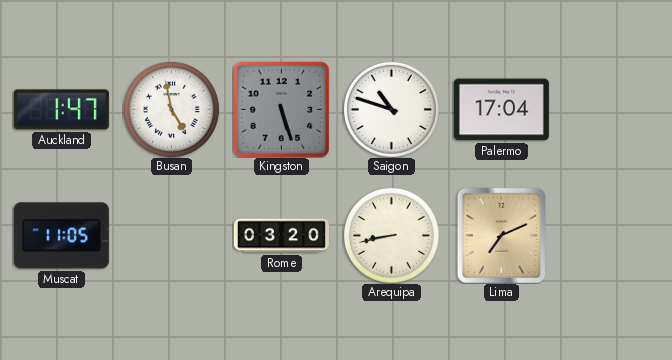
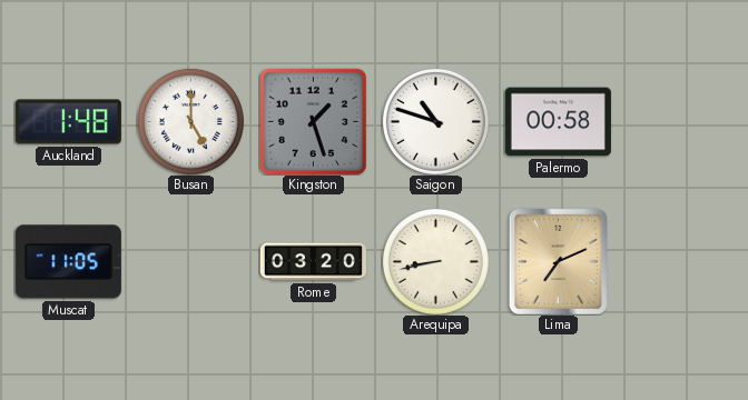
Auckland: 1:47 -> 1:48 (68, 122)
Busan: 4:58 -> 5:00 (190, 121)
Kingston: 5:27 -> 1:27 (313, 121)
Palermo: 17:04 -> 00:58 (558, 122)
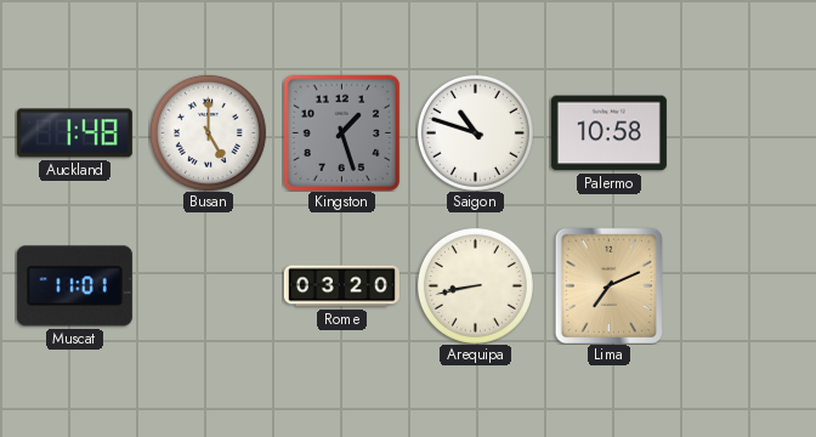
Palermo: 00:58 -> 10:58 (608, 134)
Muscat: 11:05 -> 11:01 (74, 286)
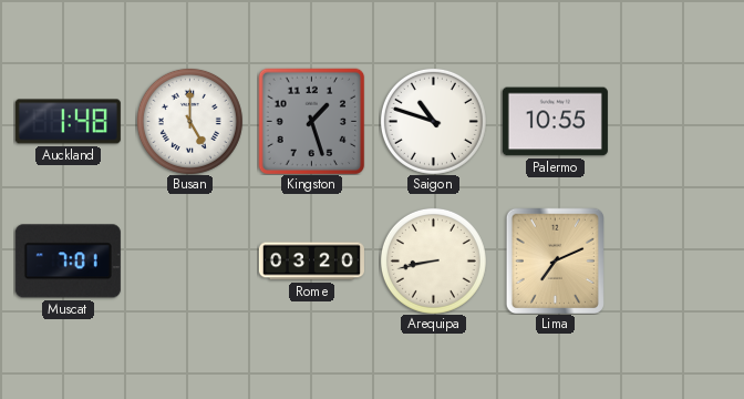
Palermo: 10:58 -> 10:55 (555, 122)
Muscat: 11:01 -> 7:01 (68, 262)
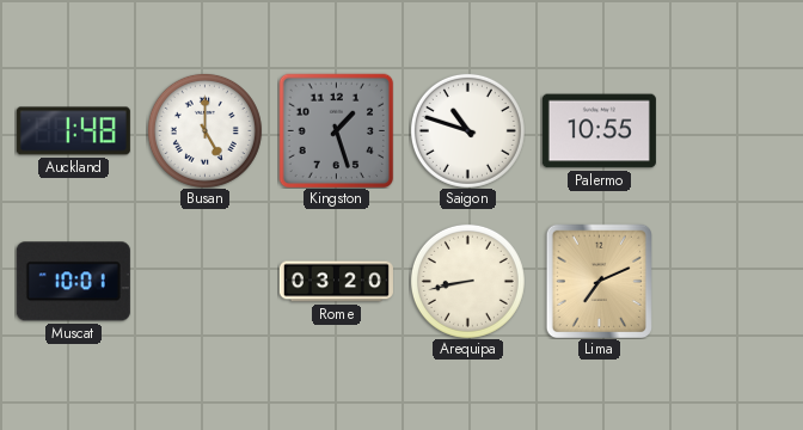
Muscat: 7:01 -> 10:01 (73, 282)
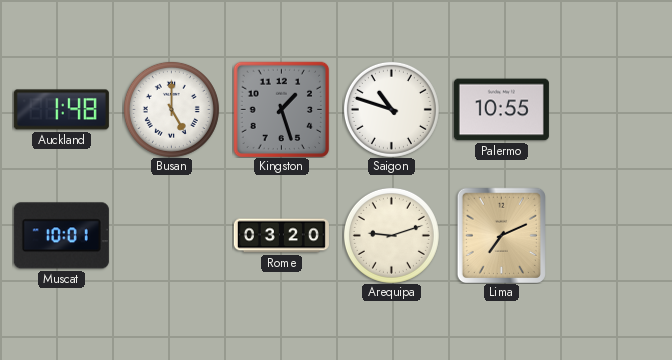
Arequipa: 8:43 -> 9:12 (391, 235)
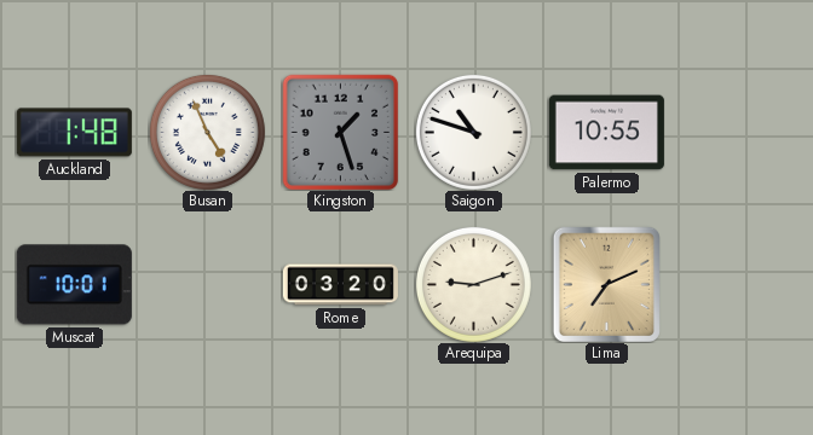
Busan: 5:00 -> 4:56 (207, 132)
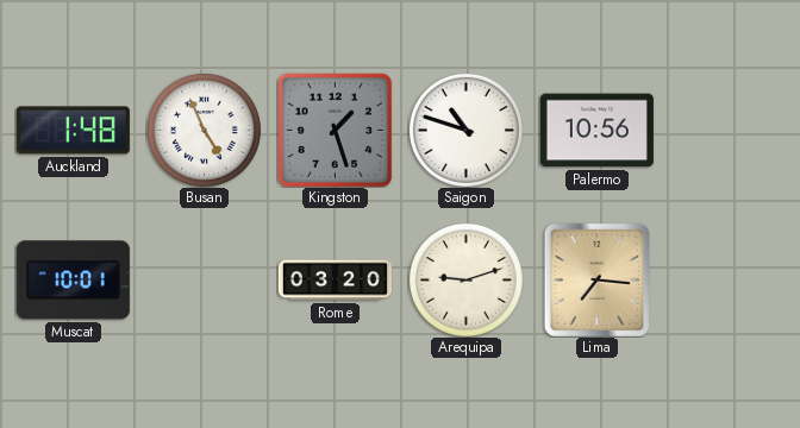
Palermo: 10:55 -> 10:56 (596, 131)
Lima: 7:11 -> 7:16 (596, 279)
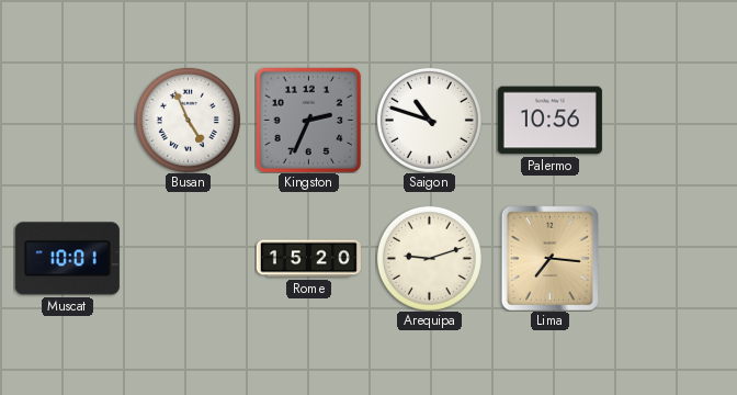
Auckland: 1:48 -> none (73, 131)
Kingston: 1:27 -> 2:34 (308, 120)
Rome: 03:20 -> 15:20 (308, 259)
